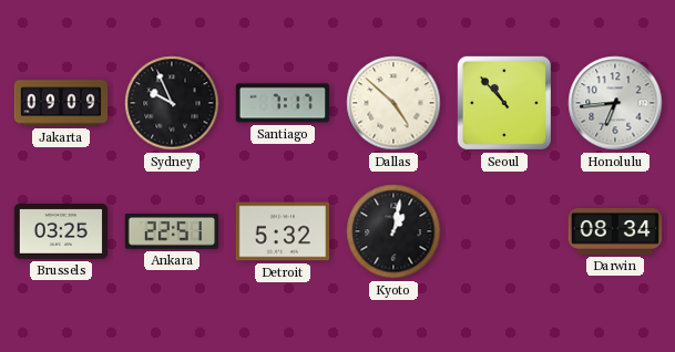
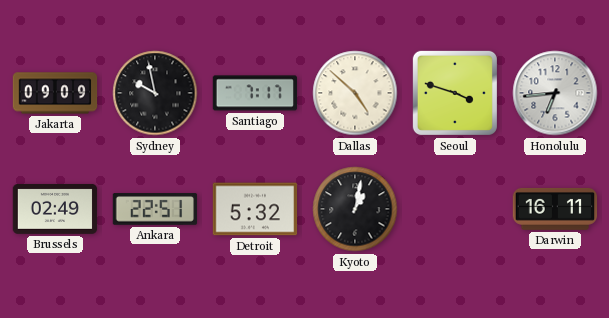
Sydney: 9:56 -> 9:58 (155, 93)
Seoul: 10:53 -> 3:48 (455, 93)
Brussels: 03:25 -> 02:49 (55, 209)
Darwin: 08:34 -> 16:11 (555, 209)
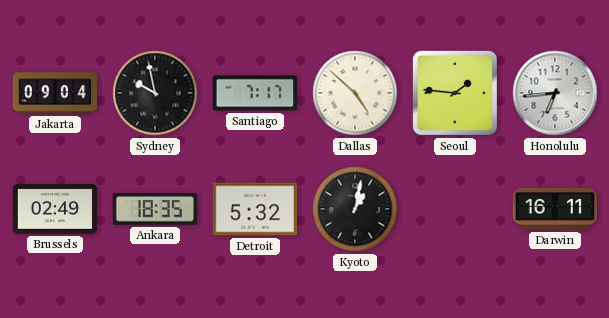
Jakarta: 09:09 -> 09:04 (55, 93)
Seoul: 3:48 -> 1:46 (455, 93)
Ankara: 22:51 -> 18:35 (155, 209)
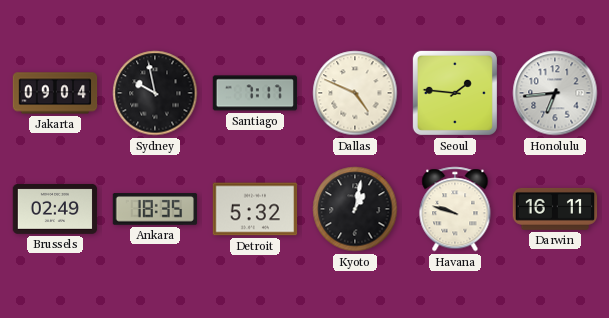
Dallas: 4:52 -> 4:49 (355, 93)
Havana: none -> 9:48 (455, 209)
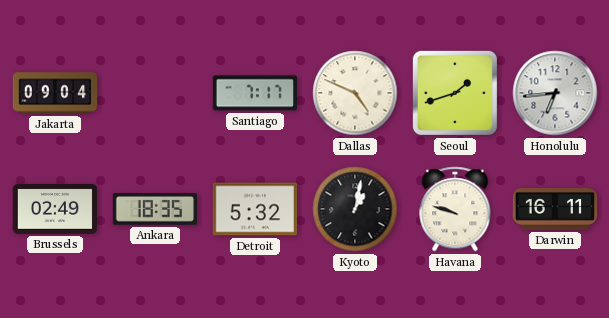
Sydney: 9:58 -> none (155, 93)
Seoul: 1:46 -> 1:42 (455, 93)
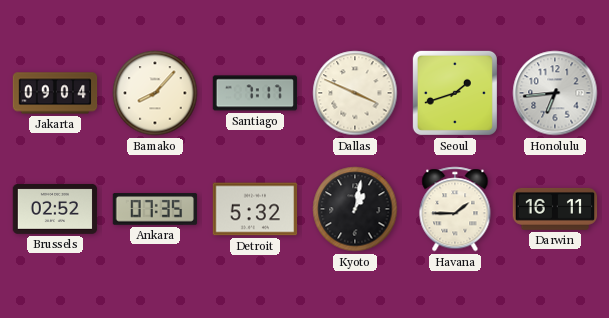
Bamako: none -> 8:07 (155, 93)
Dallas: 4:49 -> 3:49 (355, 93)
Brussels: 02:49 -> 02:52 (55, 209)
Ankara: 18:35 -> 07:35 (155, 209)
Havana: 9:48 -> 1:45 (455, 209)
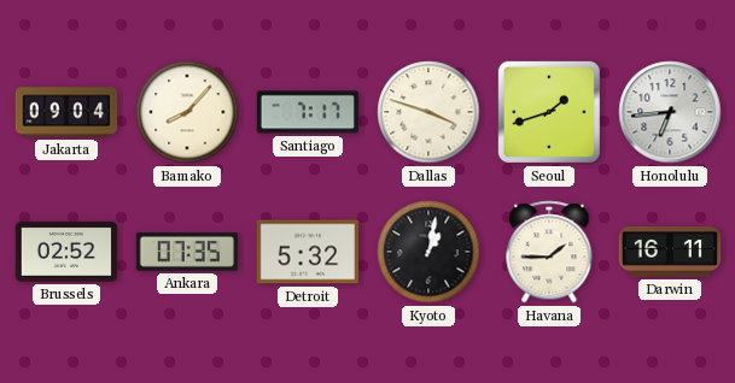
Dallas: 3:49 -> 3:48 (428, 112)
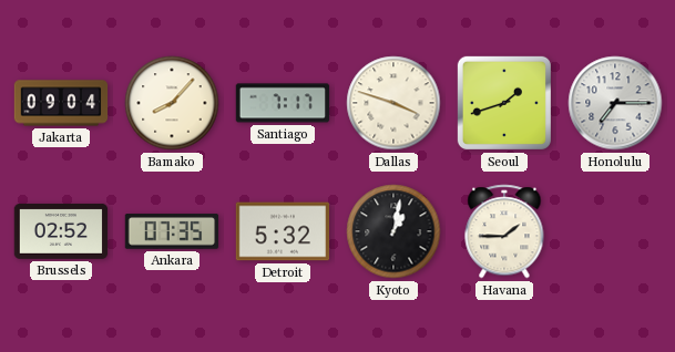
Honolulu: 6:44 -> 7:15 (615, 103)
Darwin: 16:11 -> none (670, 252)
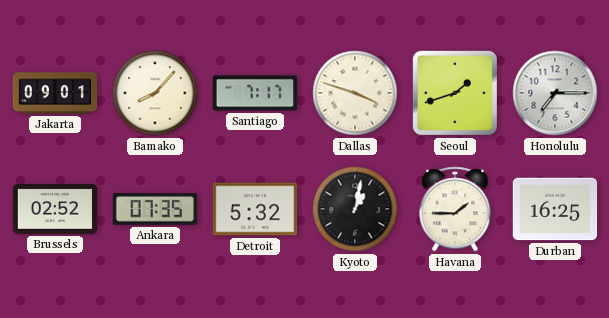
Jakarta: 09:04 -> 09:01 (55, 93)
Durban: none -> 16:25 (555, 209)
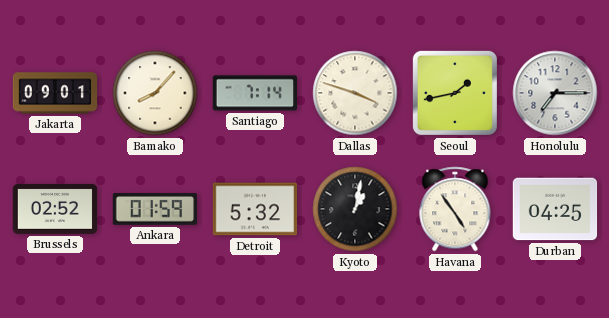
Santiago: 7:17 -> 7:14 (255, 93)
Seoul: 1:42 -> 1:43 (455, 93)
Ankara: 07:35 -> 01:59 (155, 209)
Havana: 1:45 -> 4:54 (455, 209)
Durban: 16:25 -> 04:25 (555, 209)
